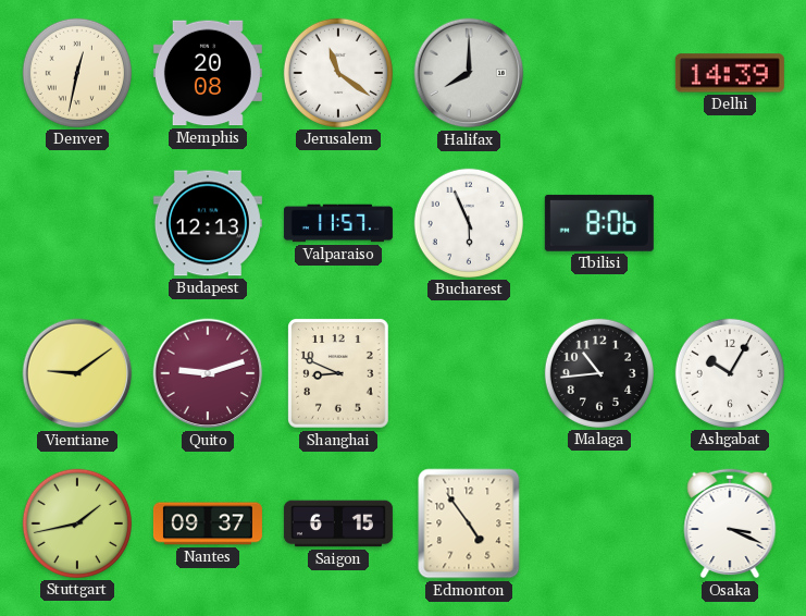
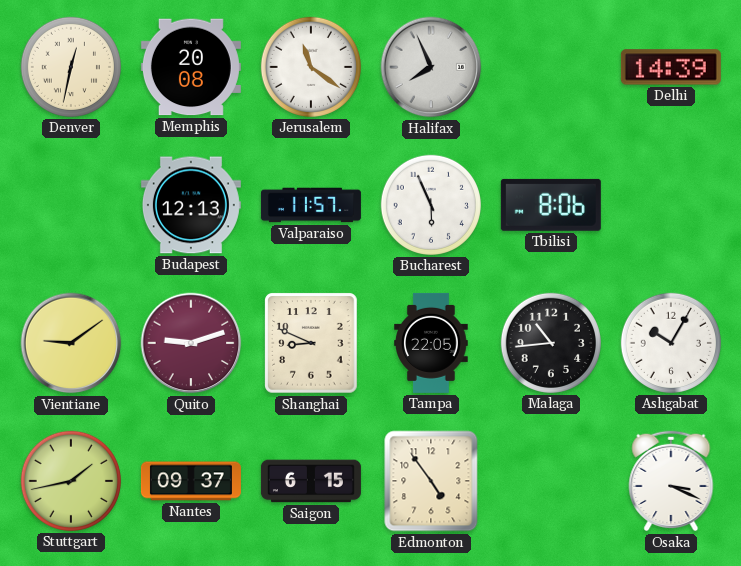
Halifax: 8:00 -> 7:56 (431, 67)
Tampa: none -> 22:05 (431, 343)
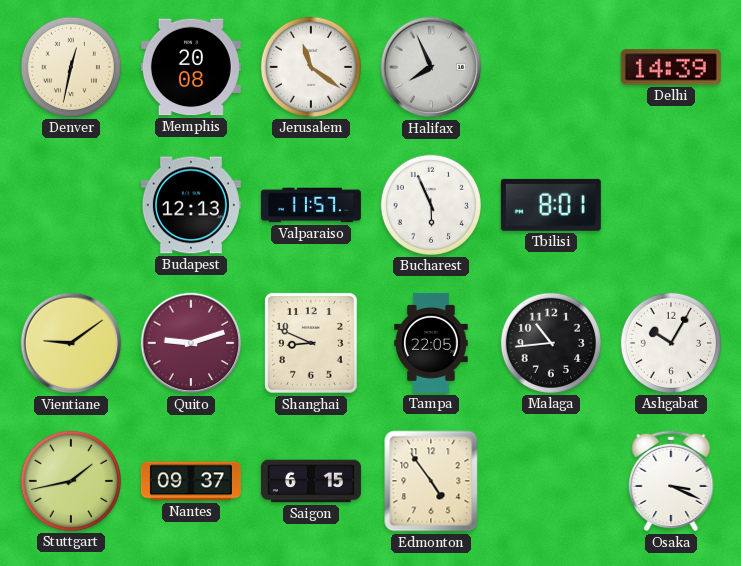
Tbilisi: 8:06 -> 8:01 (551, 205)
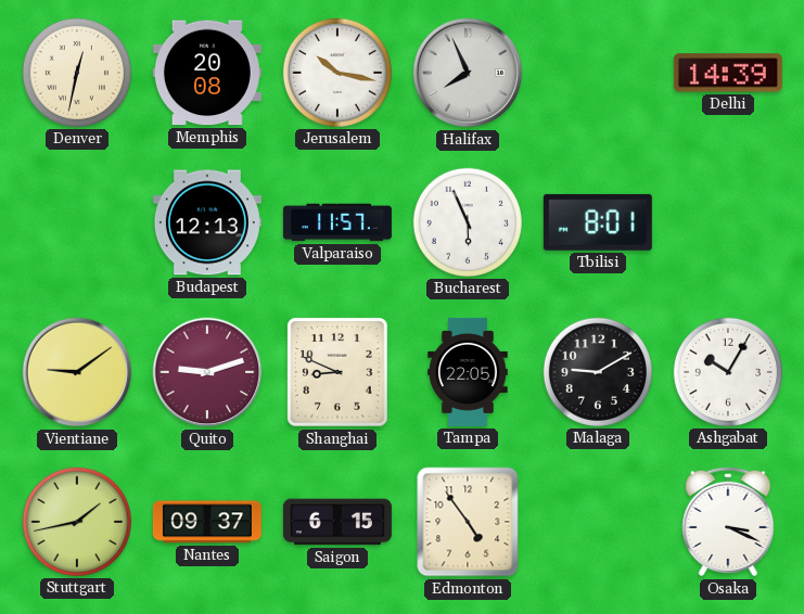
Jerusalem: 11:21 -> 10:17 (337, 73)
Malaga: 10:44 -> 9:10 (598, 372)
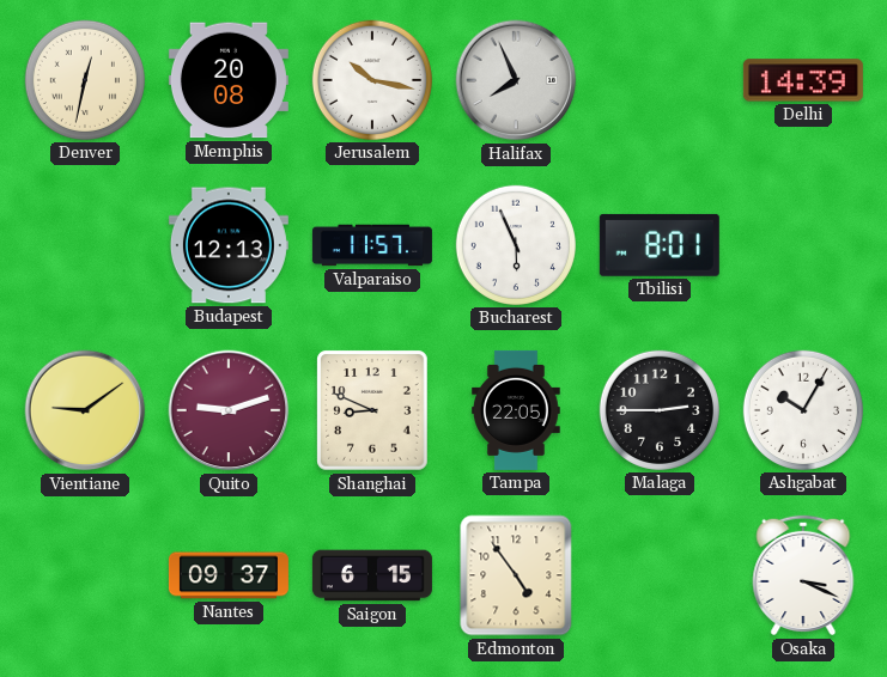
Malaga: 9:10 -> 2:45 (660, 410)
Stuttgart: 1:43 -> none (77, 522)
